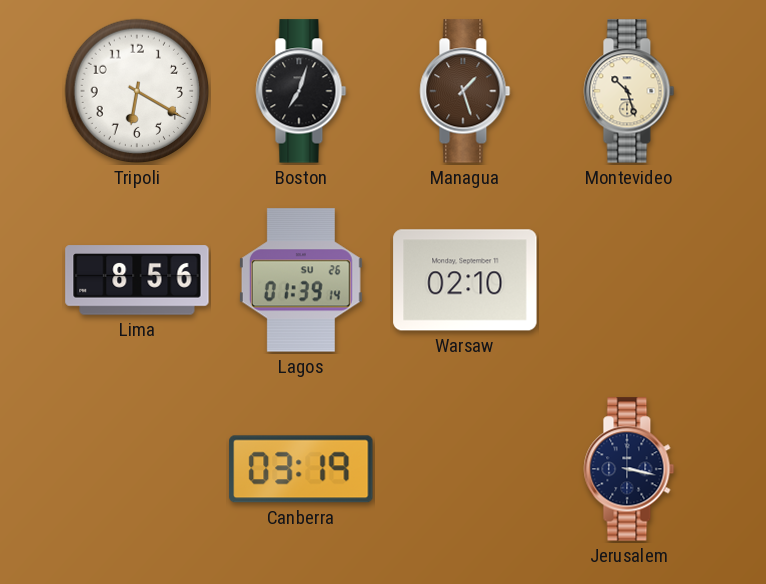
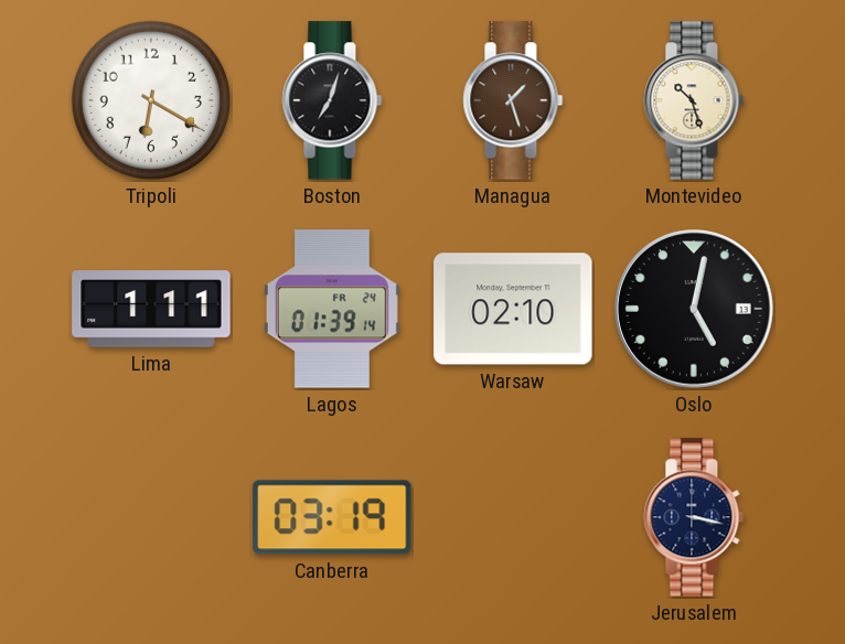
Lima: 8:56 -> 1:11 (151, 309)
Lagos date: SU 26 -> FR 24 (332, 309)
Oslo: none -> 5:02 (694, 309)
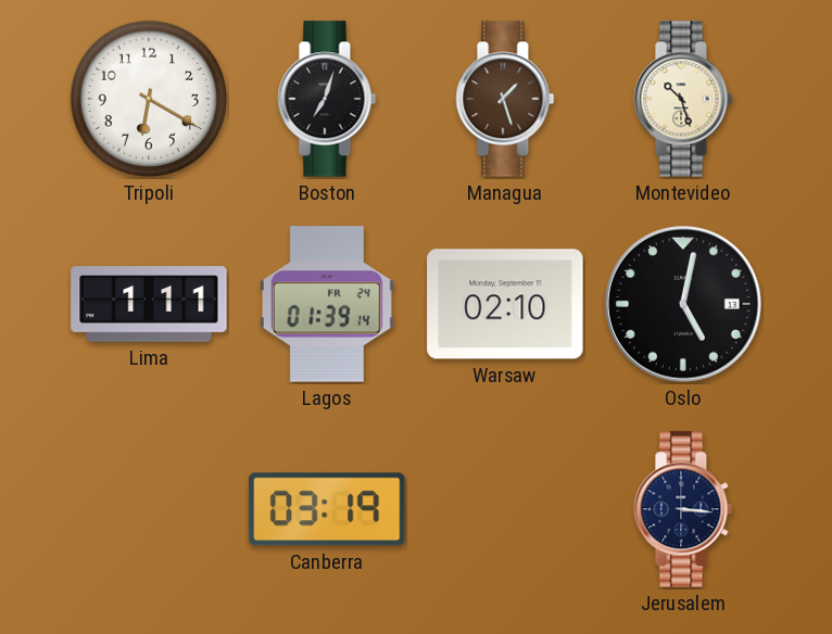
Jerusalem: 3:17 -> 3:16 (683, 509)
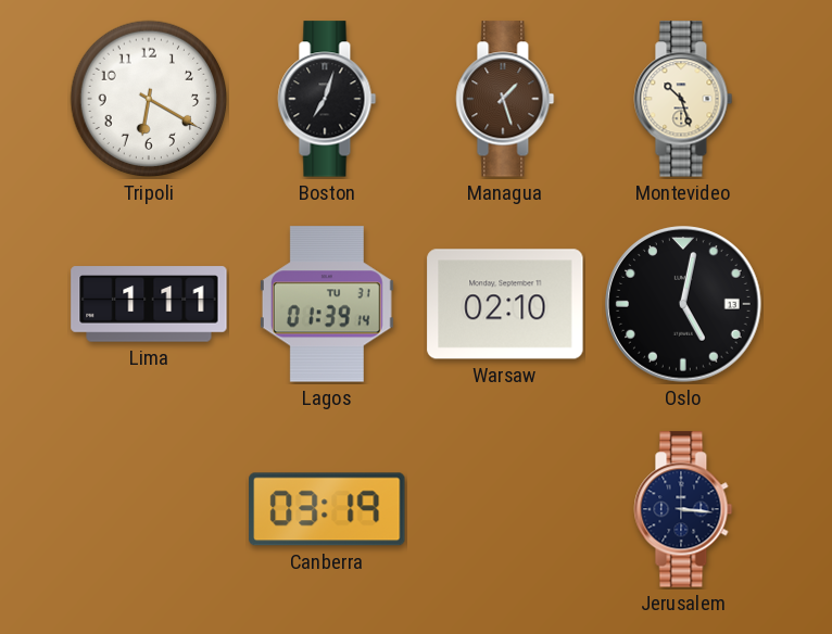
Lagos date: FR 24 -> TU 31 (327, 304)
